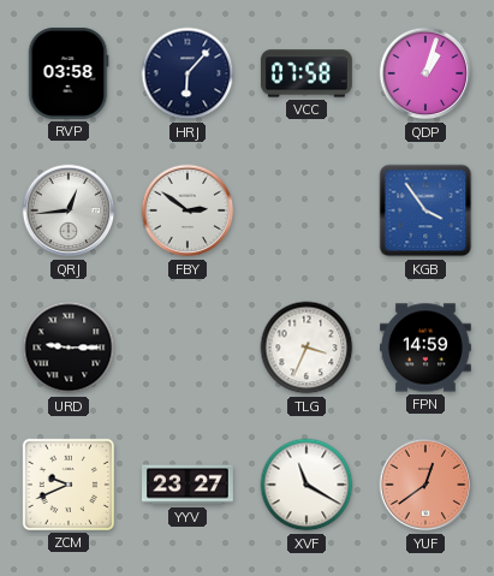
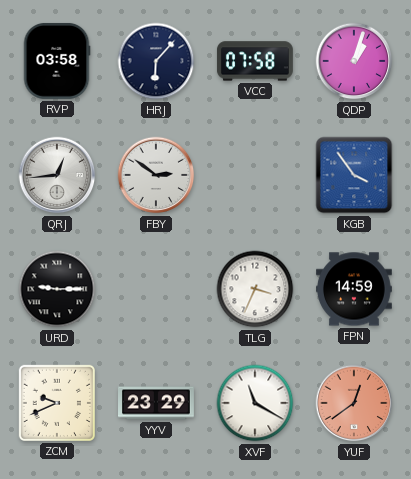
YYV: 23:27 -> 23:29 (157, 403)
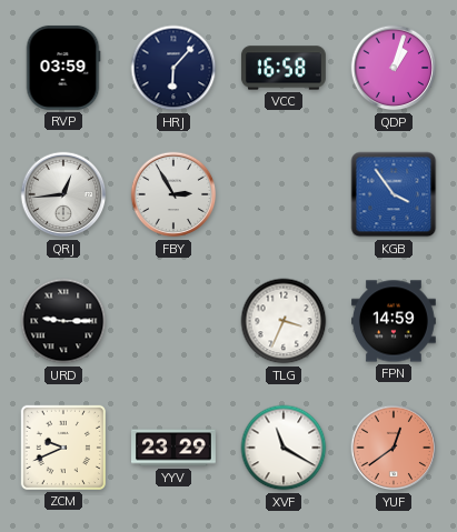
RVP: 03:58 -> 03:59 (63, 68)
VCC: 07:58 -> 16:58 (284, 68)
FBY: 2:51 -> 2:55 (173, 194)
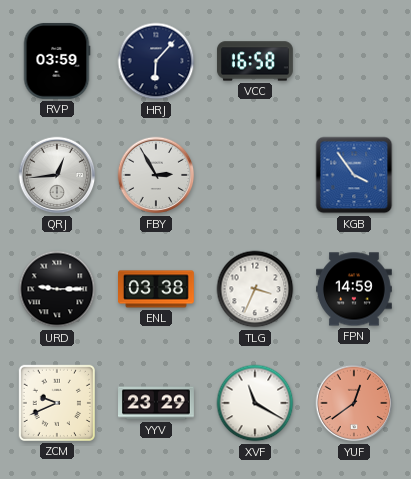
QDP: 1:03 -> none (394, 68)
ENL: none -> 03:38 (157, 289)
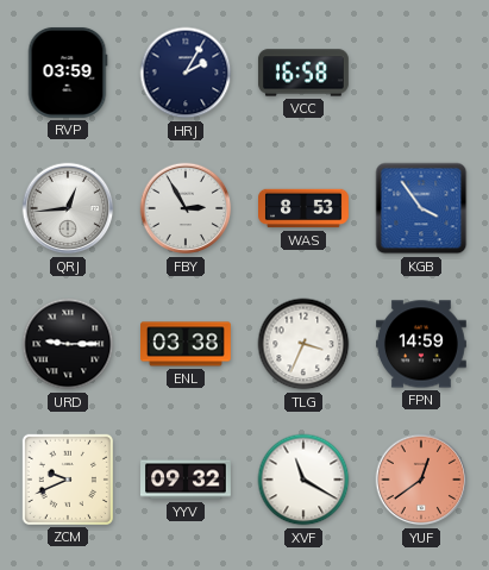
HRJ: 6:07 -> 2:05 (186, 73)
WAS: none -> 8:53 (305, 208)
YYV: 23:29 -> 09:32 (187, 480)
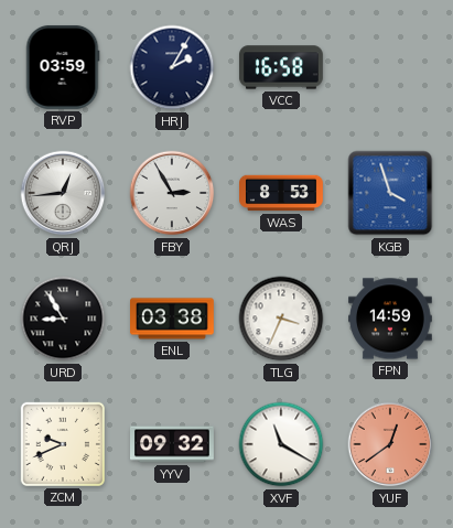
KGB: 3:54 -> 3:57 (390, 193)
URD: 9:15 -> 8:55 (63, 319)
